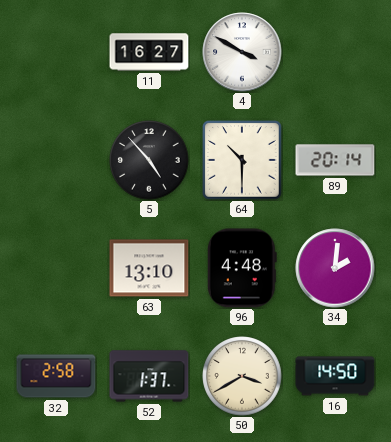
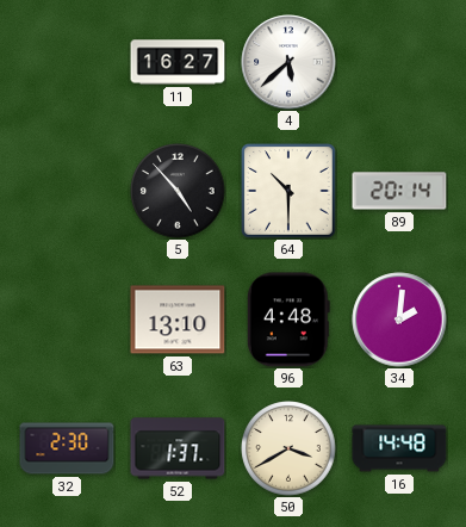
4: 3:50 -> 5:38 (288, 62)
32: 2:58 -> 2:30 (67, 448)
16: 14:50 -> 14:48 (399, 448)
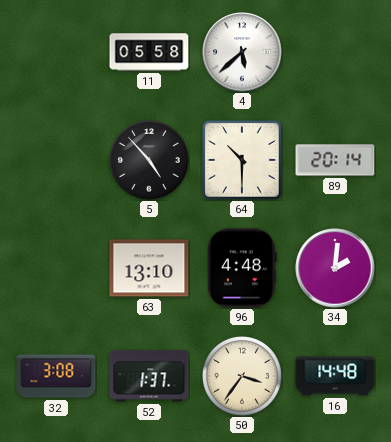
11: 16:27 -> 05:58 (149, 52)
32: 2:30 -> 3:08 (56, 376)
50: 3:40 -> 3:36 (242, 376)
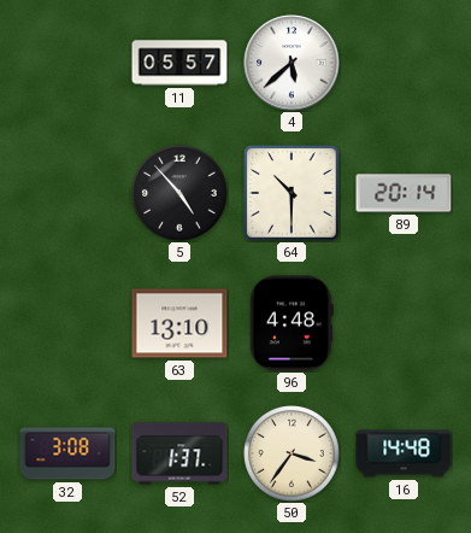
11: 05:58 -> 05:57 (179, 63)
34: 2:01 -> none (335, 268)
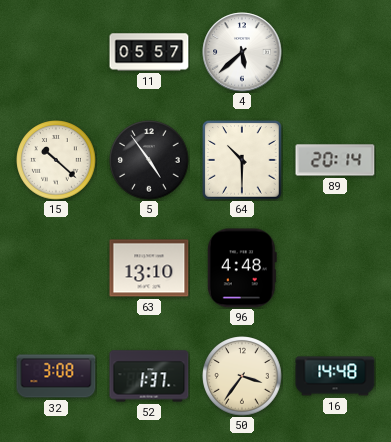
15: none -> 10:22 (56, 160)
5: 4:53 -> 4:54 (149, 160)
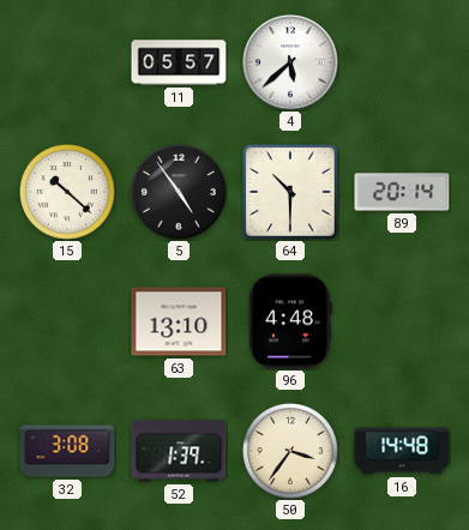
52: 1:37 -> 1:39 (179, 451)
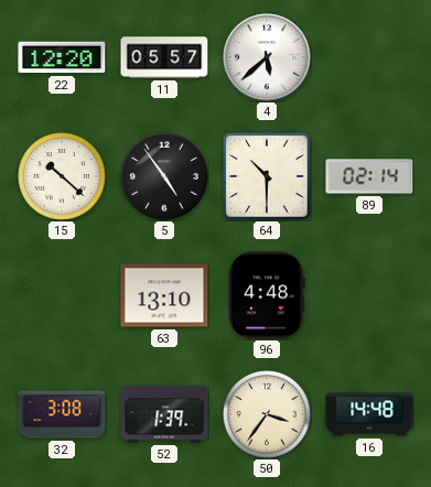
22: none -> 12:20 (62, 57)
89: 20:14 -> 02:14 (369, 176)
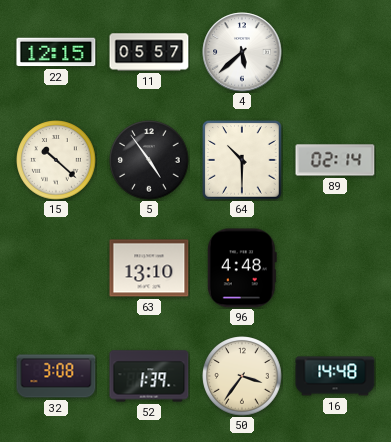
22: 12:20 -> 12:15 (56, 52)
